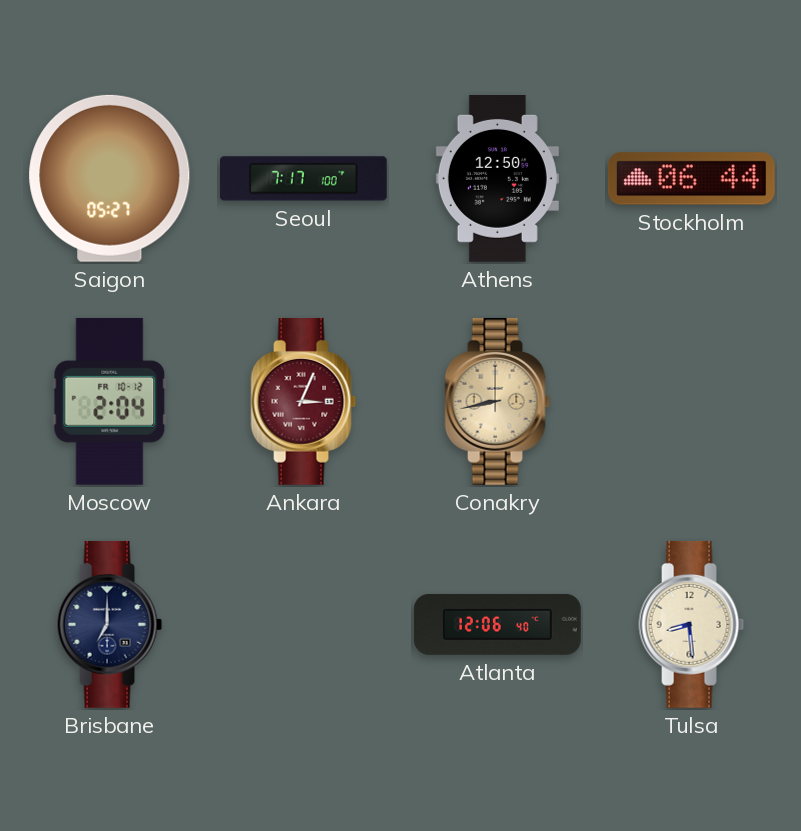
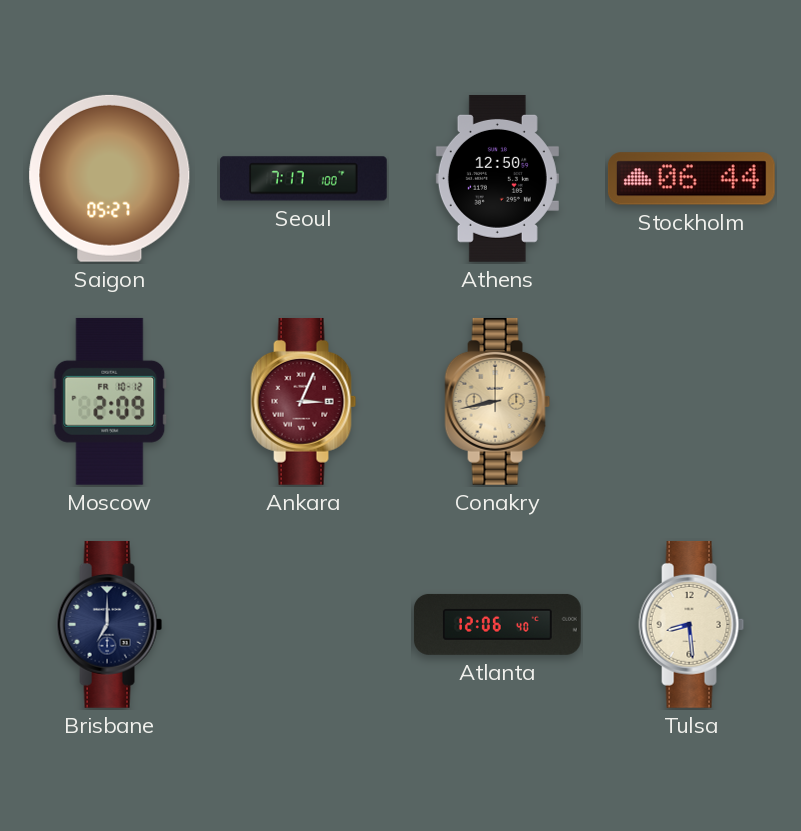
Moscow: 2:04 -> 2:09 (110, 401)
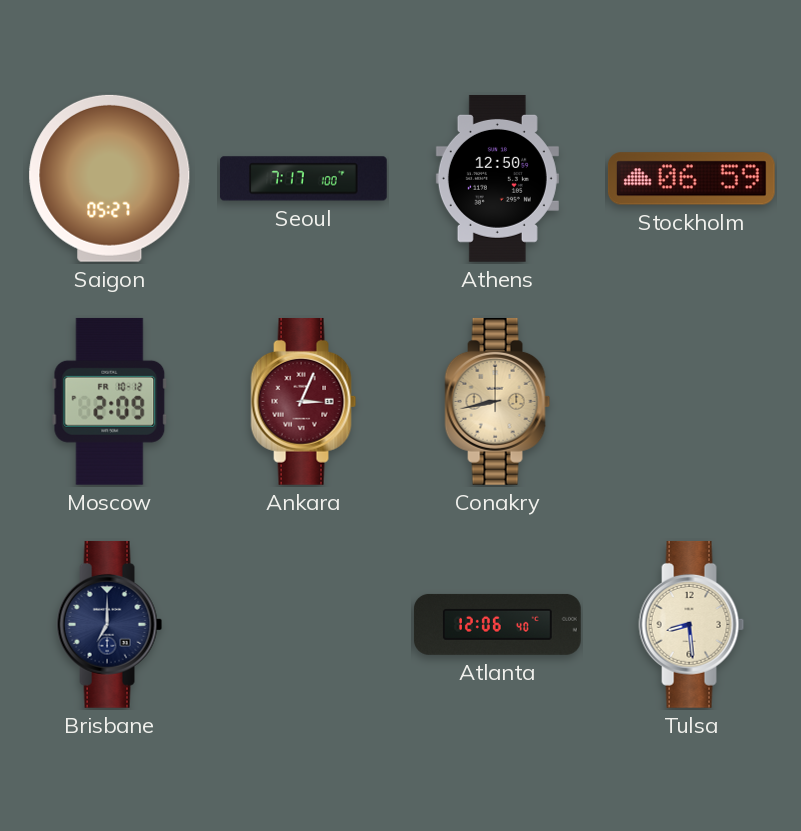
Stockholm: 06:44 -> 06:59 (691, 179)
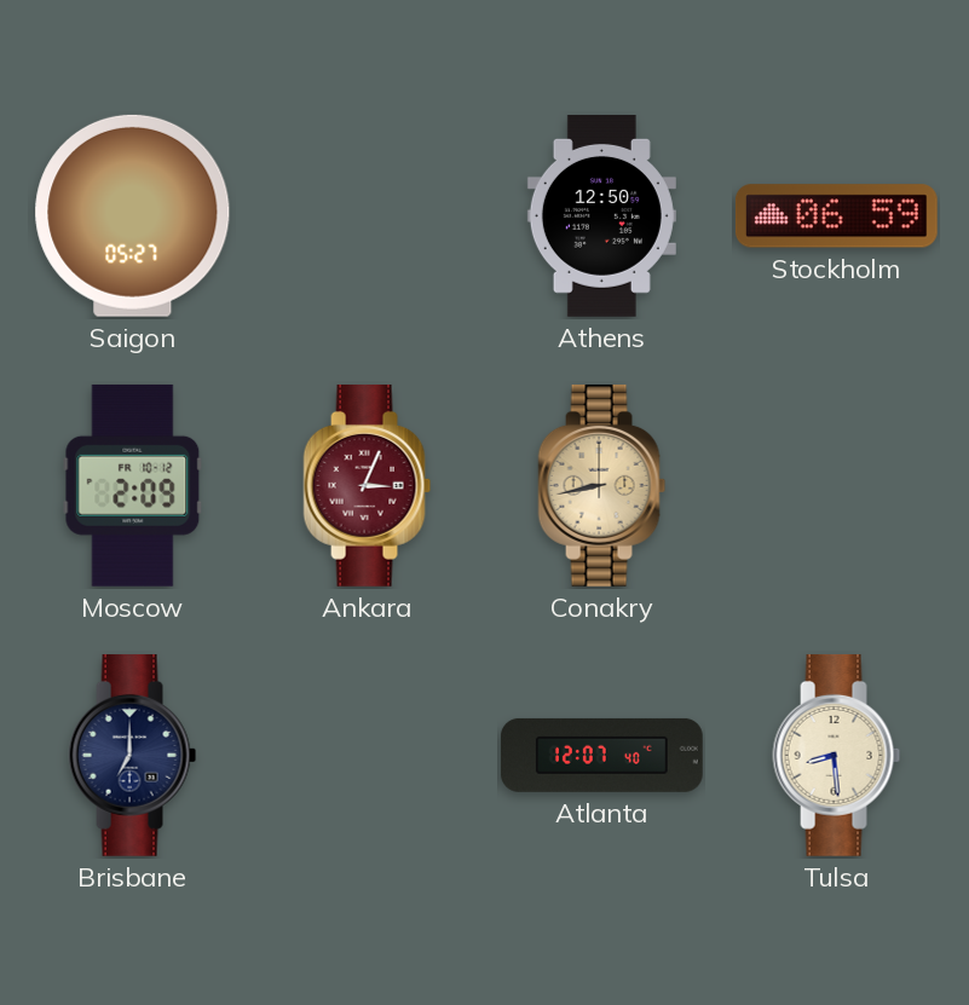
Seoul: 7:17 -> none (303, 179)
Atlanta: 12:06 -> 12:07 (601, 755)
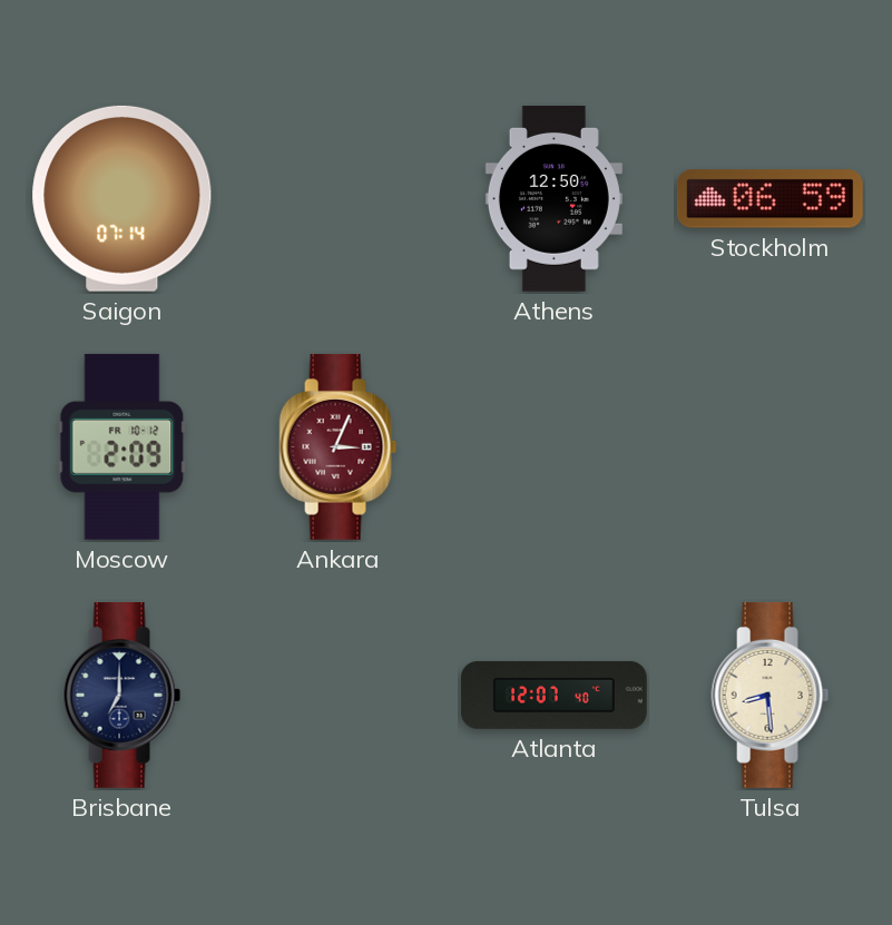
Saigon: 05:27 -> 07:14 (122, 198)
Conakry: 8:43 -> none (602, 485)
